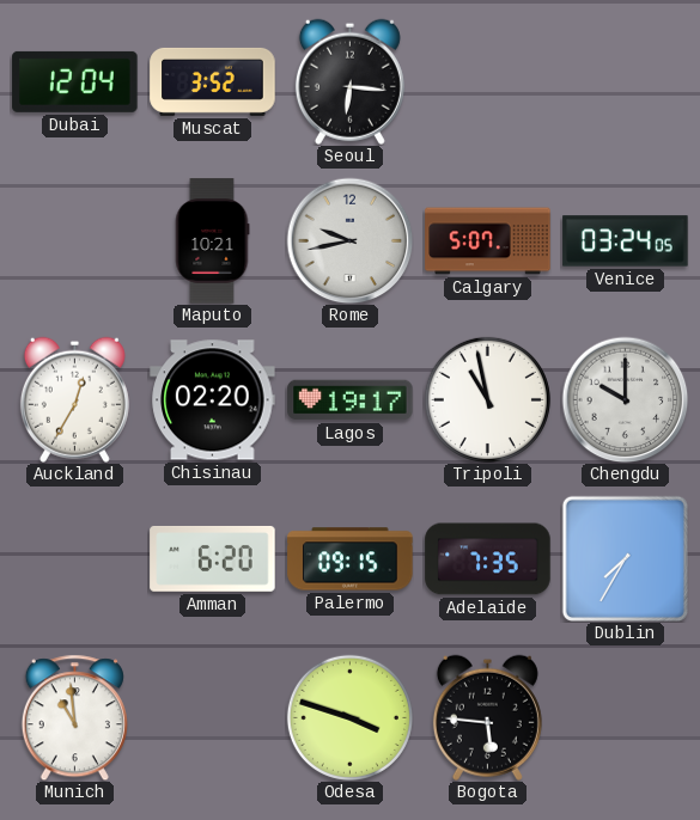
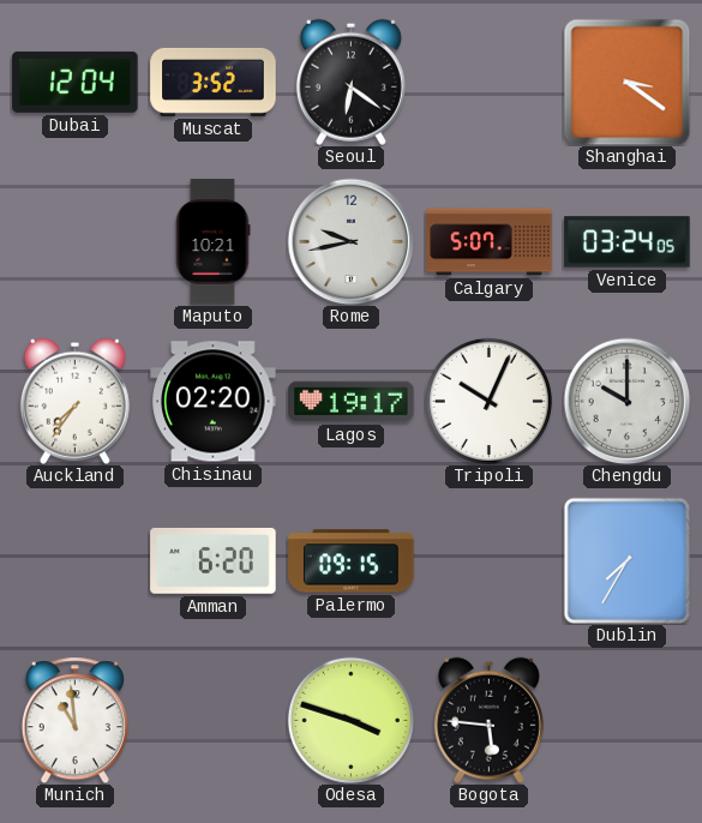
Seoul: 6:16 -> 6:21 (350, 82)
Shanghai: none -> 3:21 (626, 82)
Auckland: 12:35 -> 7:36 (74, 401)
Tripoli: 10:58 -> 10:04 (488, 401)
Adelaide: 7:35 -> none (488, 559)
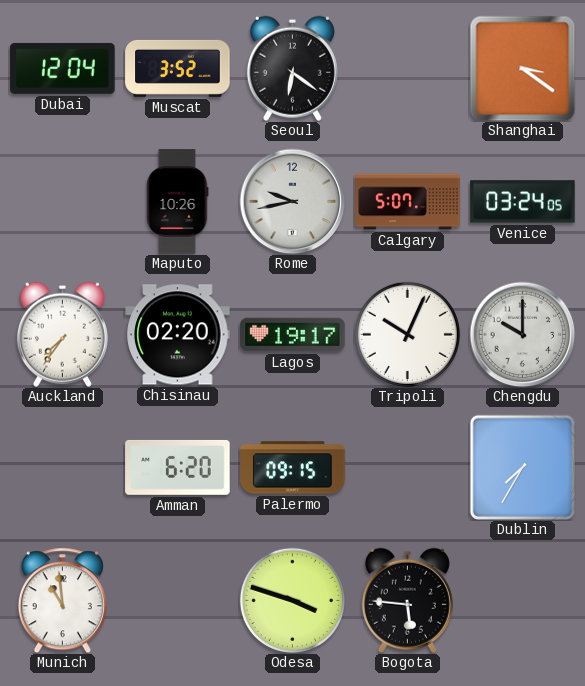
Maputo: 10:21 -> 10:26 (177, 202)
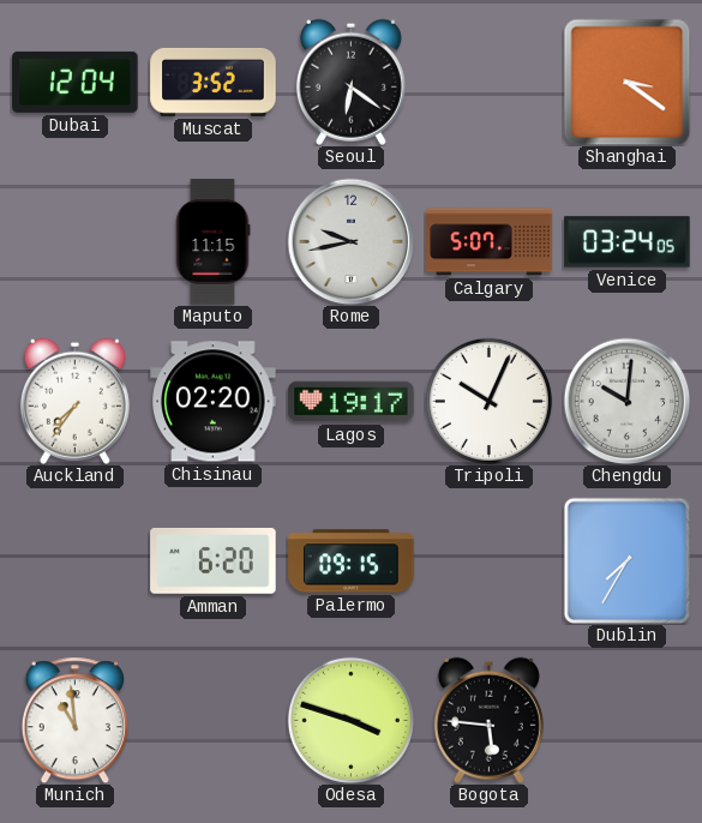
Maputo: 10:26 -> 11:15 (212, 242)
Chengdu: 10:00 -> 10:01 (626, 401)
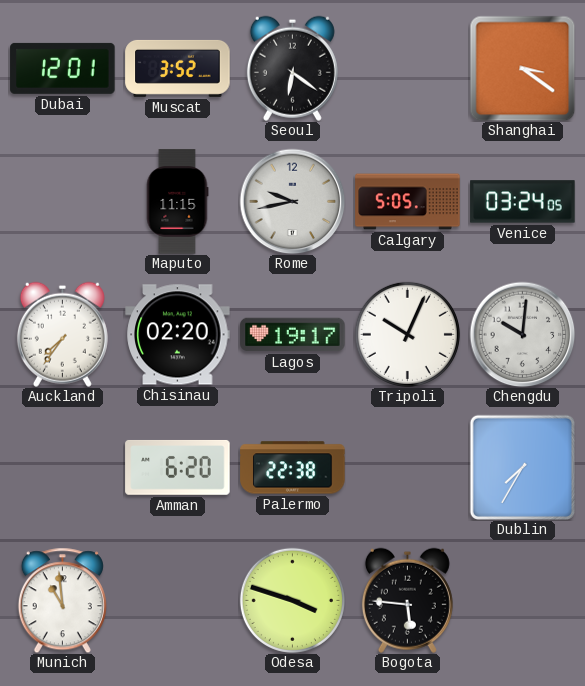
Dubai: 12:04 -> 12:01 (63, 68)
Calgary: 5:07 -> 5:05 (408, 202)
Palermo: 09:15 -> 22:38 (293, 468)
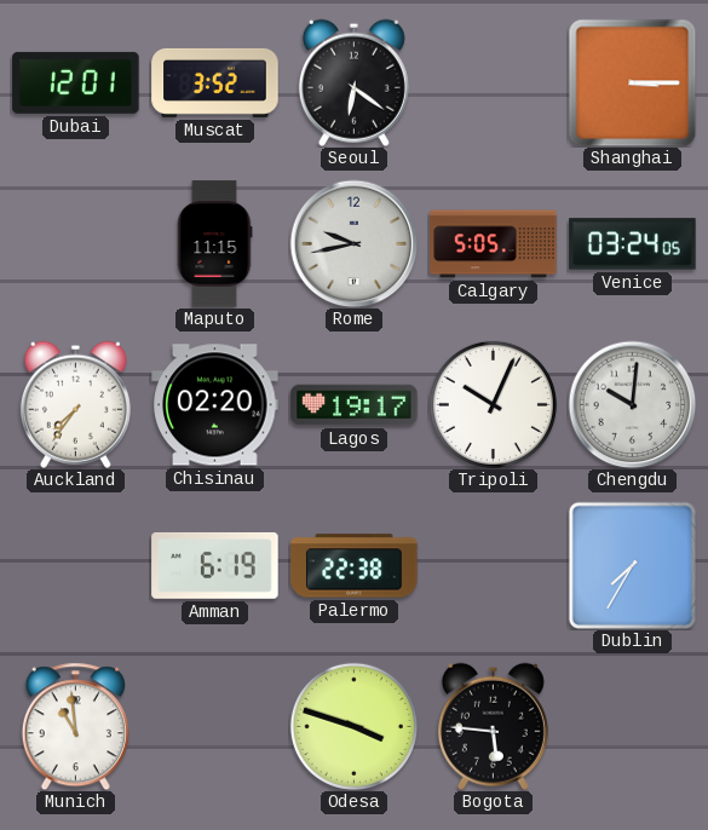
Shanghai: 3:21 -> 3:15 (632, 82)
Amman: 6:20 -> 6:19 (215, 566)
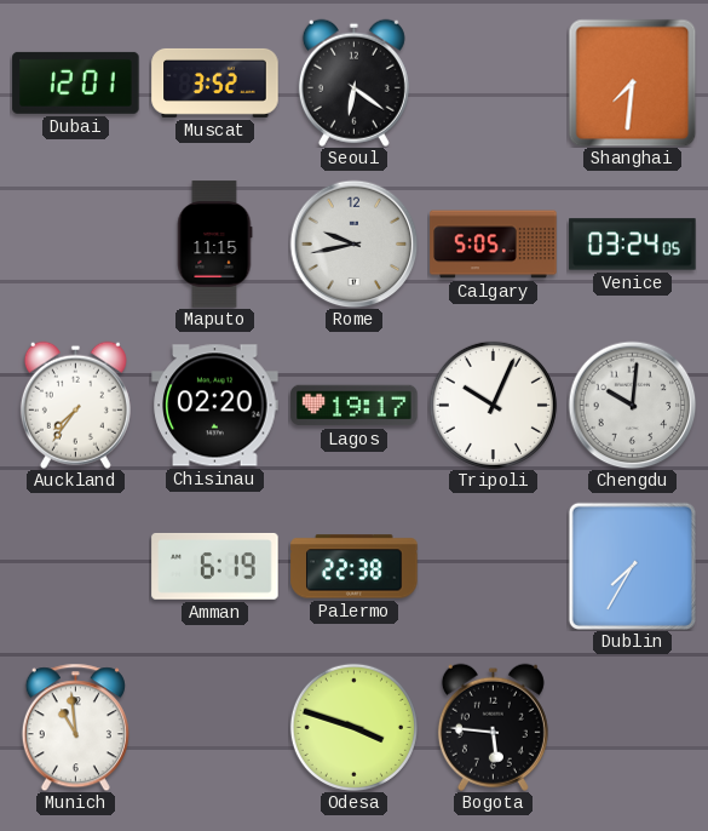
Shanghai: 3:15 -> 7:31 (632, 82)
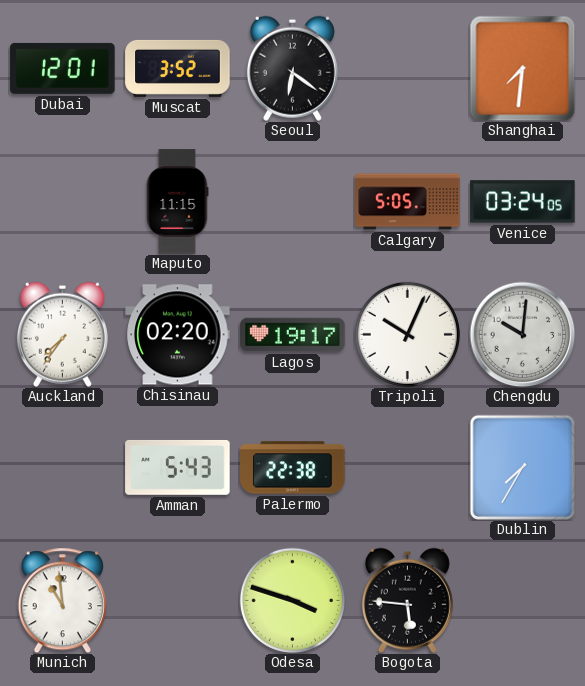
Rome: 9:43 -> none (353, 243)
Amman: 6:19 -> 5:43 (178, 468)
